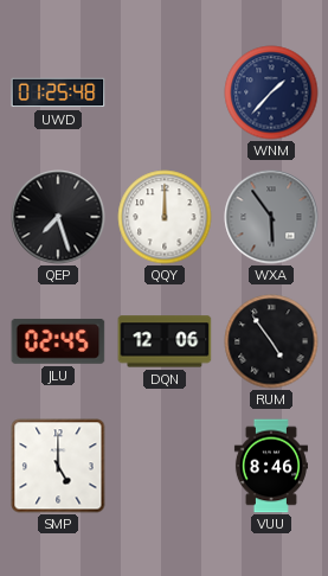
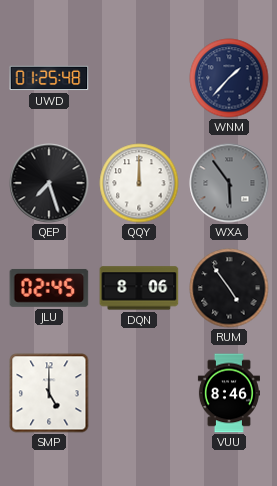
DQN: 12:06 -> 8:06 (139, 288)
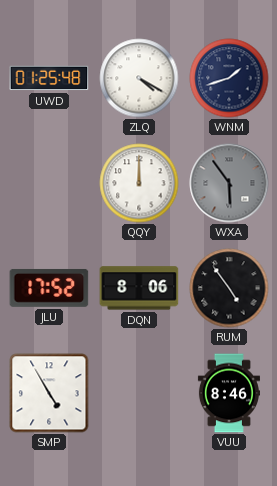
ZLQ: none -> 4:20 (139, 78)
WNM: 1:37 -> 1:42 (229, 78)
QEP: 7:27 -> none (49, 183)
JLU: 02:45 -> 17:52 (49, 288)
SMP: 5:00 -> 4:55 (49, 393)
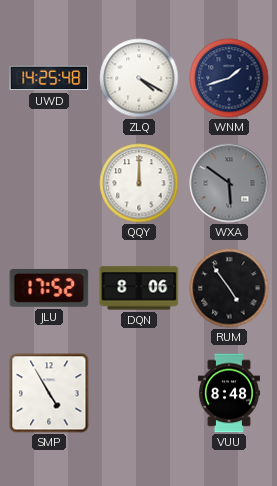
UWD: 01:25 -> 14:25 (49, 78)
WXA: 5:54 -> 5:51 (229, 183)
VUU: 8:46 -> 8:48 (229, 393)
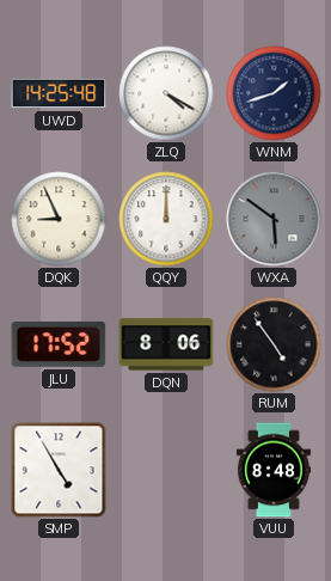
DQK: none -> 8:56 (59, 219)
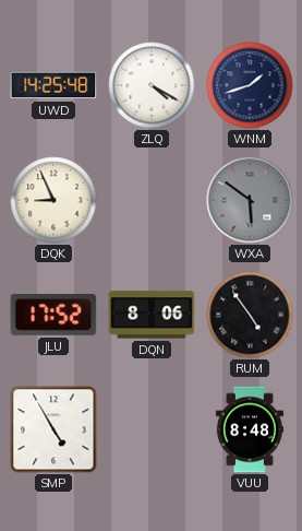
QQY: 12:00 -> none (166, 219)
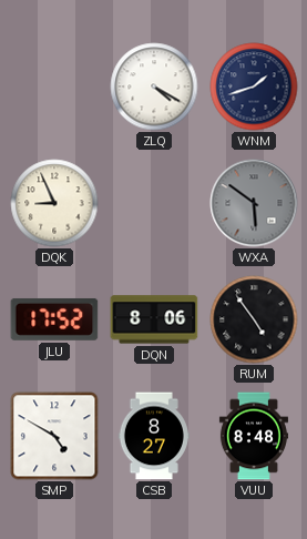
UWD: 14:25 -> none (53, 85)
SMP: 4:55 -> 4:50 (54, 436)
CSB: none -> 8:27 (154, 436)
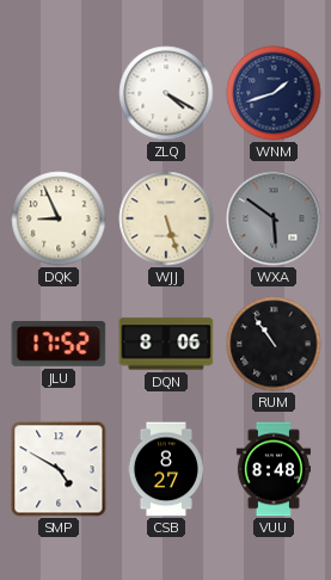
WJJ: none -> 5:27 (166, 218)
RUM: 4:54 -> 10:54 (274, 344)
